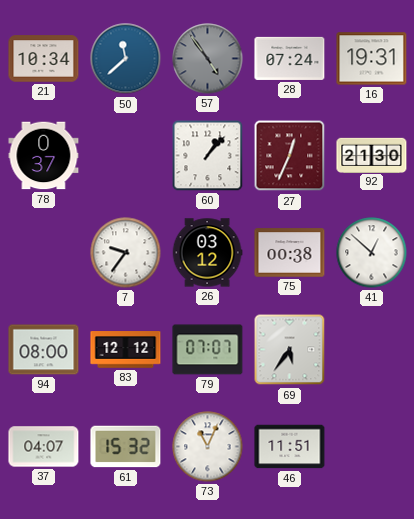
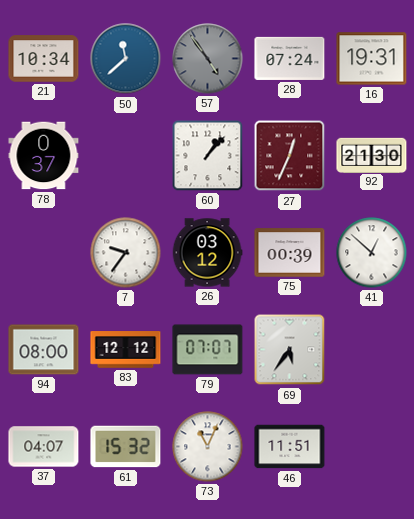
75: 00:38 -> 00:39 (290, 253)
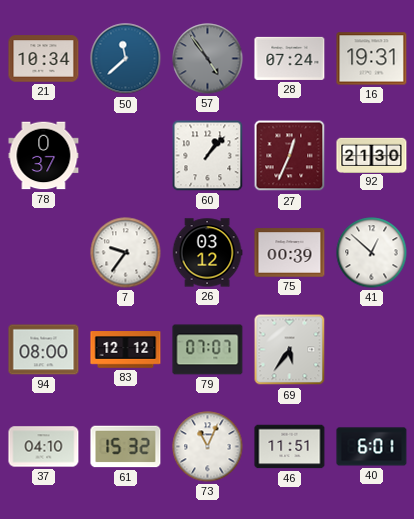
37: 04:07 -> 04:10 (44, 447)
40: none -> 6:01 (372, 447)
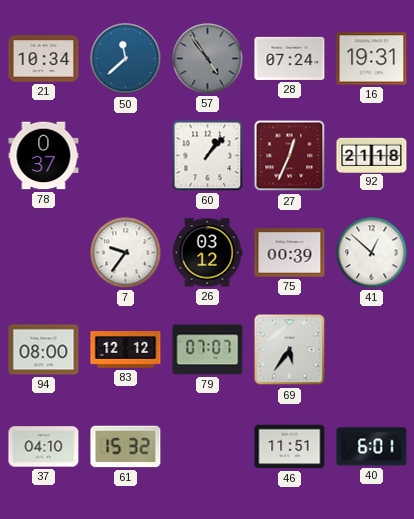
92: 21:30 -> 21:18 (372, 155)
73: 11:04 -> none (208, 447)
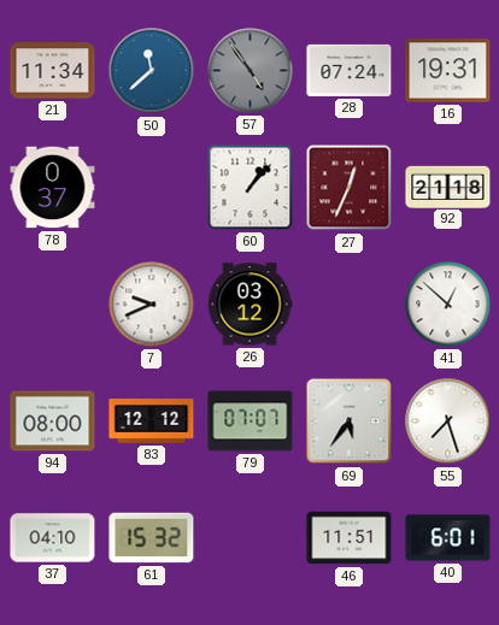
21: 10:34 -> 11:34 (53, 71)
7: 9:36 -> 9:41 (152, 305)
75: 00:39 -> none (290, 253)
55: none -> 7:27 (448, 421)
